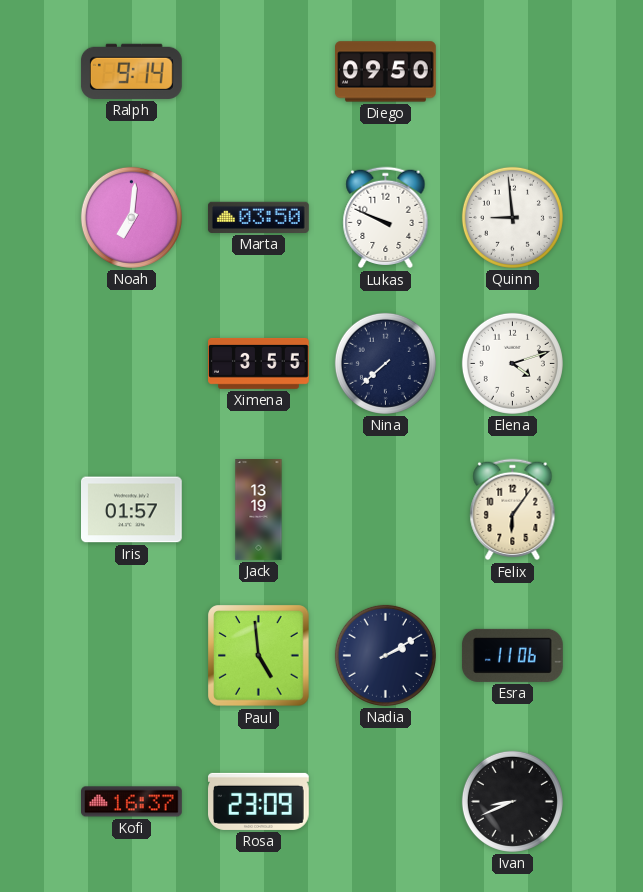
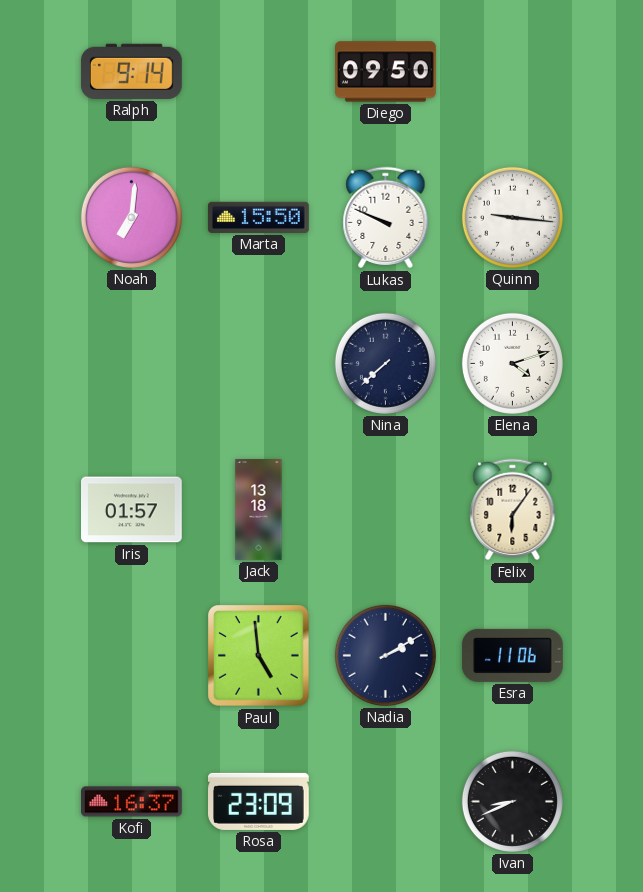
Marta: 03:50 -> 15:50 (259, 217)
Quinn: 8:59 -> 9:16 (512, 217)
Ximena: 3:55 -> none (259, 363)
Jack: 13:19 -> 13:18 (259, 510)
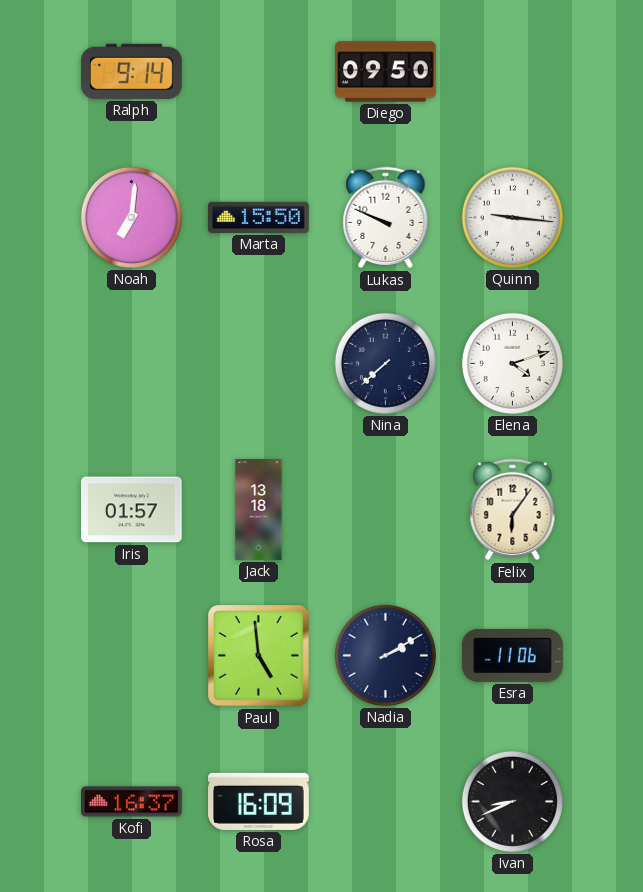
Rosa: 23:09 -> 16:09 (259, 801)
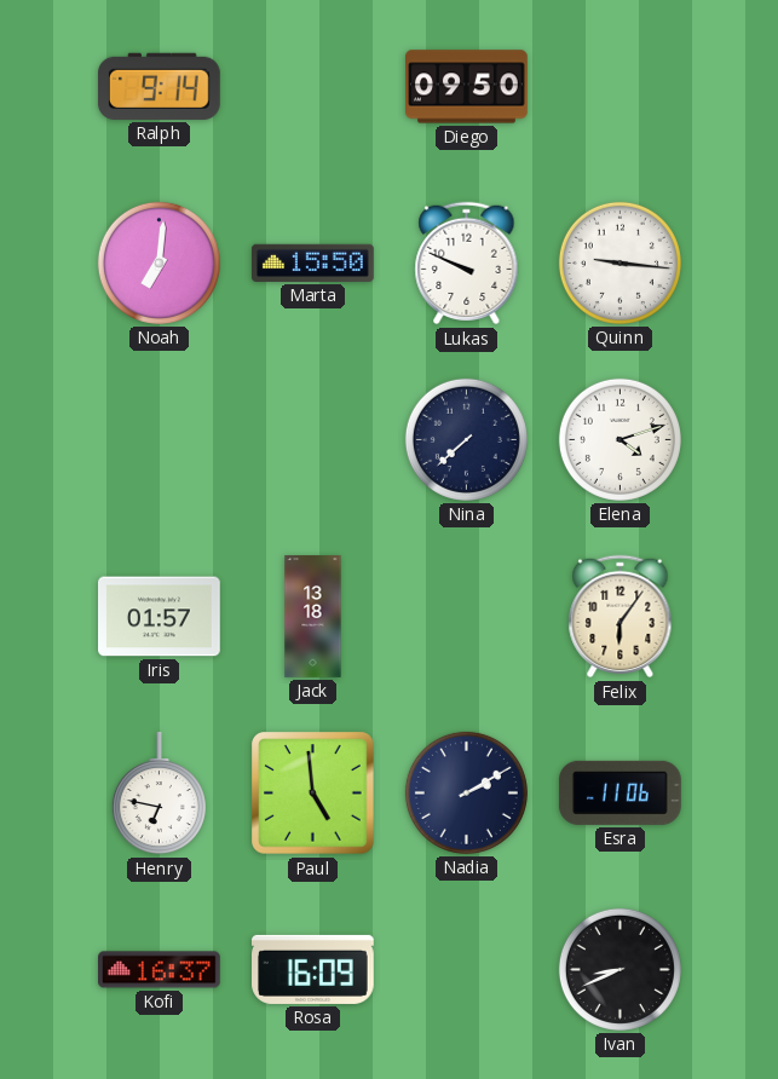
Henry: none -> 6:47 (159, 795)
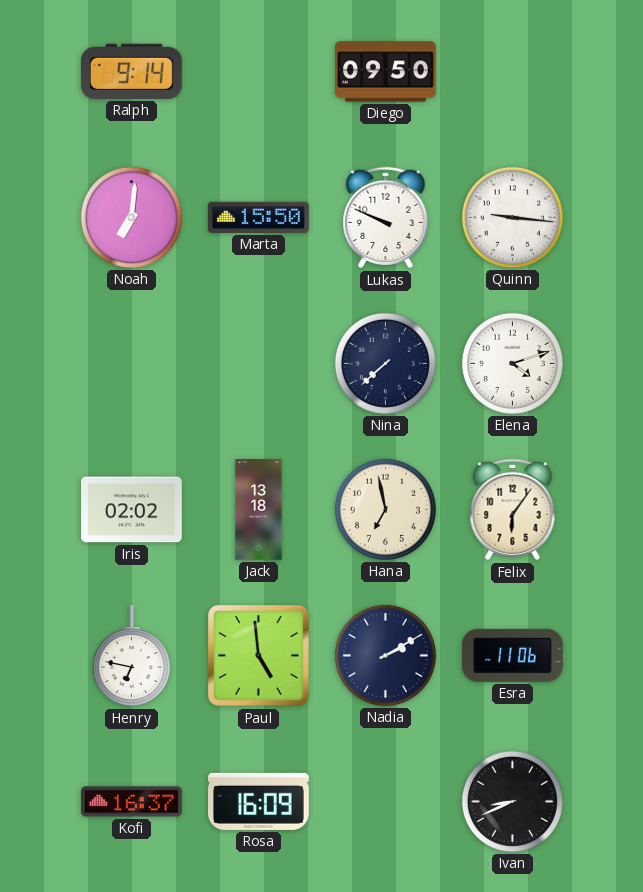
Iris: 01:57 -> 02:02 (132, 510)
Hana: none -> 6:58 (385, 509)
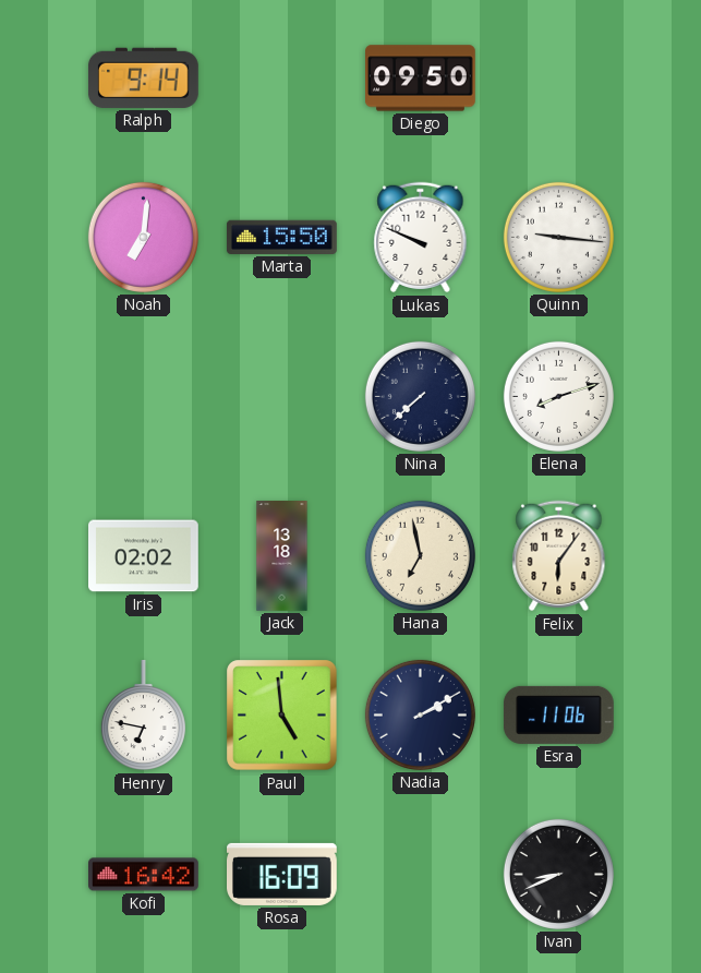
Elena: 4:12 -> 8:12 (558, 396)
Kofi: 16:37 -> 16:42 (144, 875)
